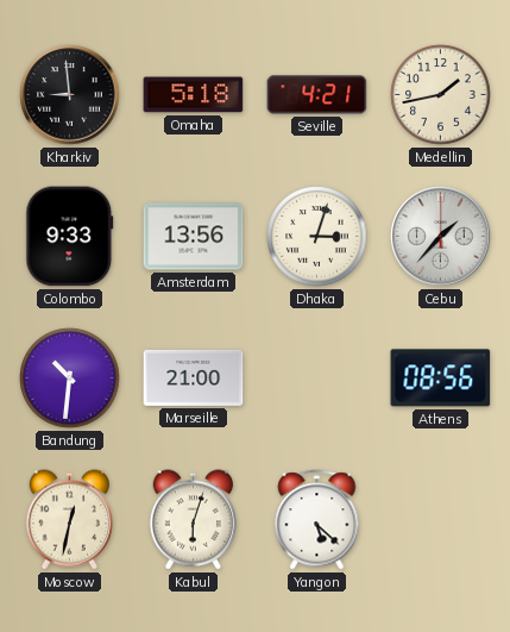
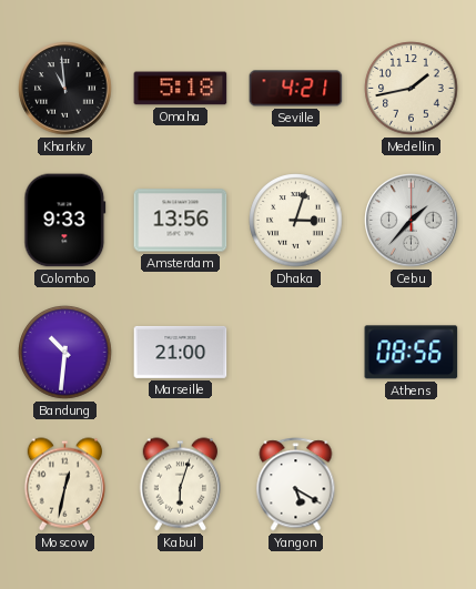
Kharkiv: 8:59 -> 10:59 (65, 89)
Yangon: 5:22 -> 5:20 (296, 485)
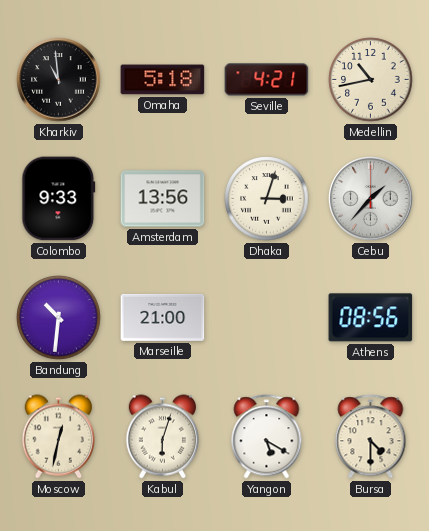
Medellin: 1:43 -> 10:43 (371, 80)
Bursa: none -> 4:30 (371, 437)
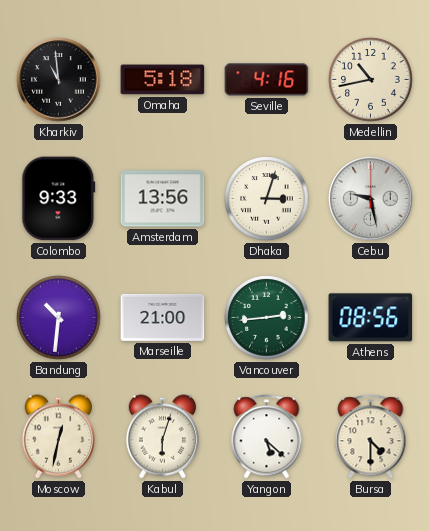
Seville: 4:21 -> 4:16 (267, 80)
Cebu: 1:37 -> 9:28 (371, 199)
Vancouver: none -> 2:44 (267, 318)
Yangon: 5:20 -> 5:22 (267, 437)
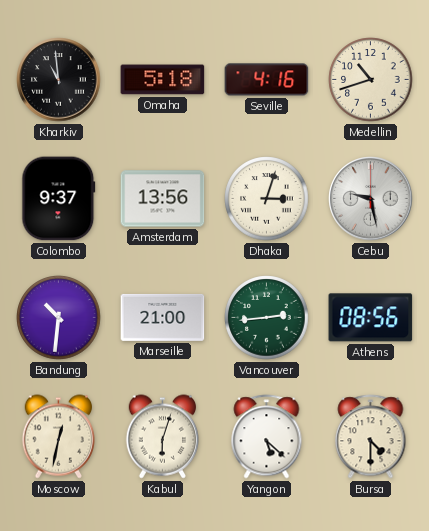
Medellin: 10:43 -> 10:42 (371, 80)
Colombo: 9:33 -> 9:37 (59, 199)
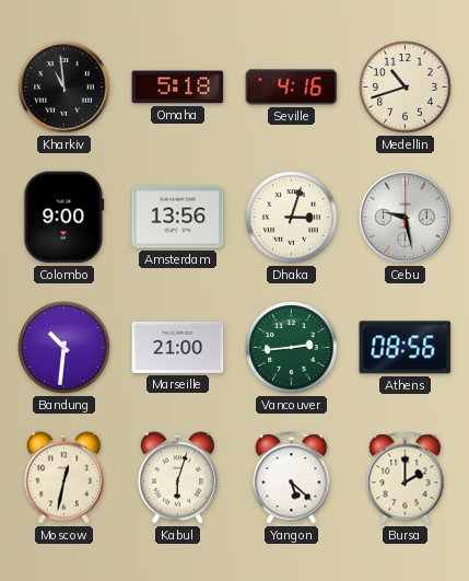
Colombo: 9:37 -> 9:00 (65, 218)
Bursa: 4:30 -> 2:00 (406, 478)
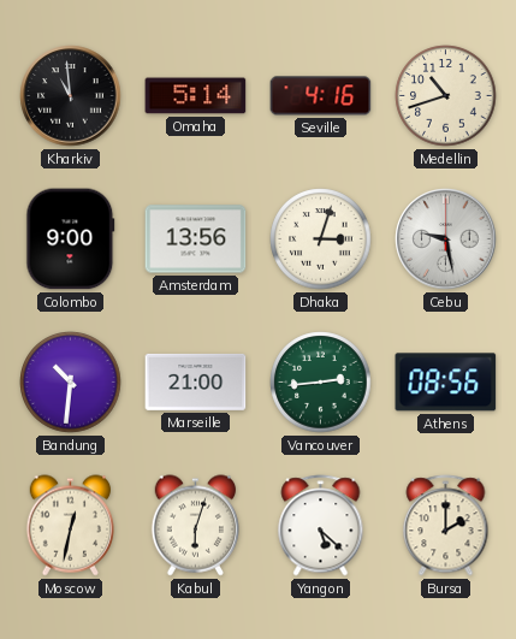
Omaha: 5:18 -> 5:14 (196, 96)
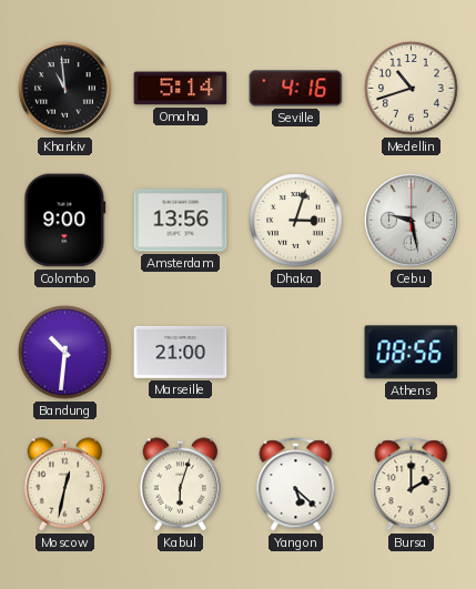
Vancouver: 2:44 -> none (321, 383)
